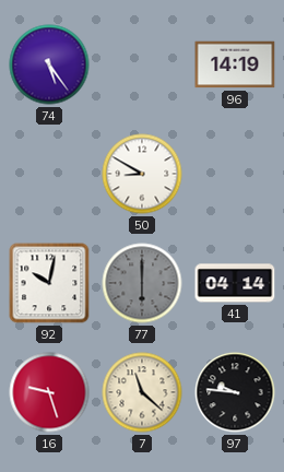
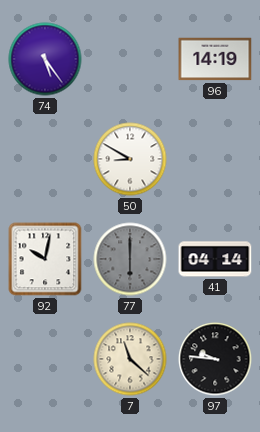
16: 9:27 -> none (49, 392)
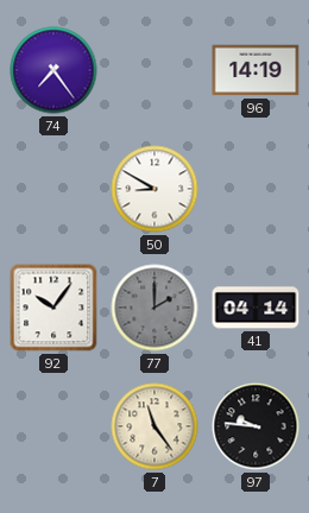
74: 5:24 -> 7:24 (53, 70)
92: 10:02 -> 10:06 (53, 308)
77: 6:00 -> 2:00 (154, 308)
7: 11:22 -> 11:24 (154, 426)
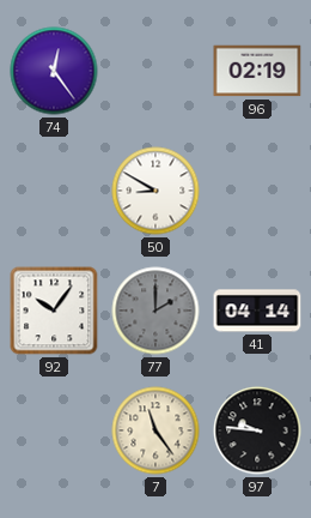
74: 7:24 -> 12:24 (54, 71)
96: 14:19 -> 02:19 (257, 71)
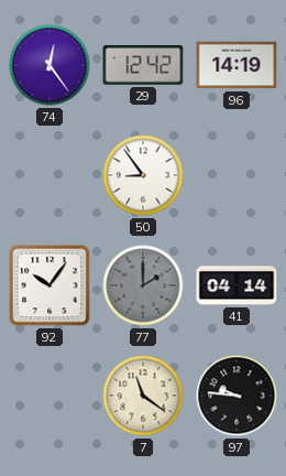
29: none -> 12:42 (143, 65)
96: 02:19 -> 14:19 (237, 65)
50: 8:50 -> 8:54 (143, 175)
7: 11:24 -> 11:21 (143, 396)
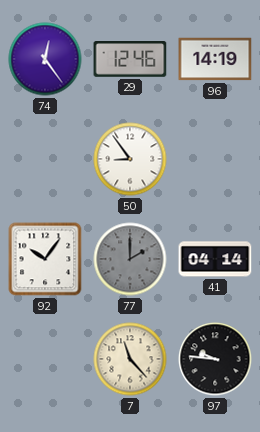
29: 12:42 -> 12:46 (130, 59)
7: 11:21 -> 11:23 (130, 359)
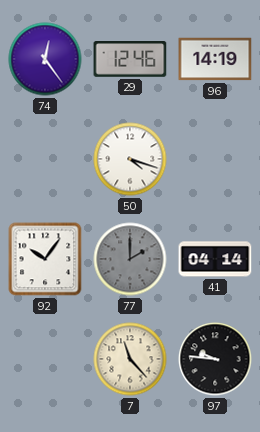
50: 8:54 -> 4:18 (130, 159)
